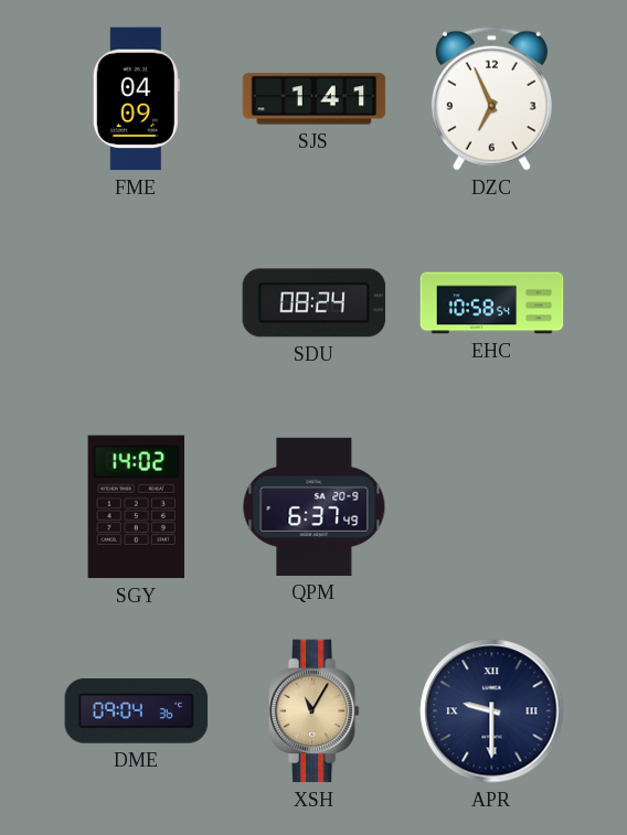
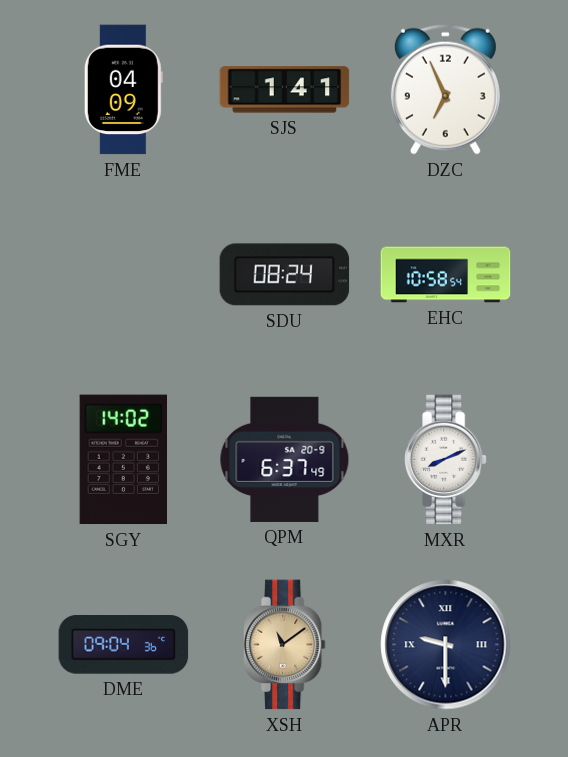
MXR: none -> 8:11 (445, 460)
XSH: 11:05 -> 11:09 (284, 645)
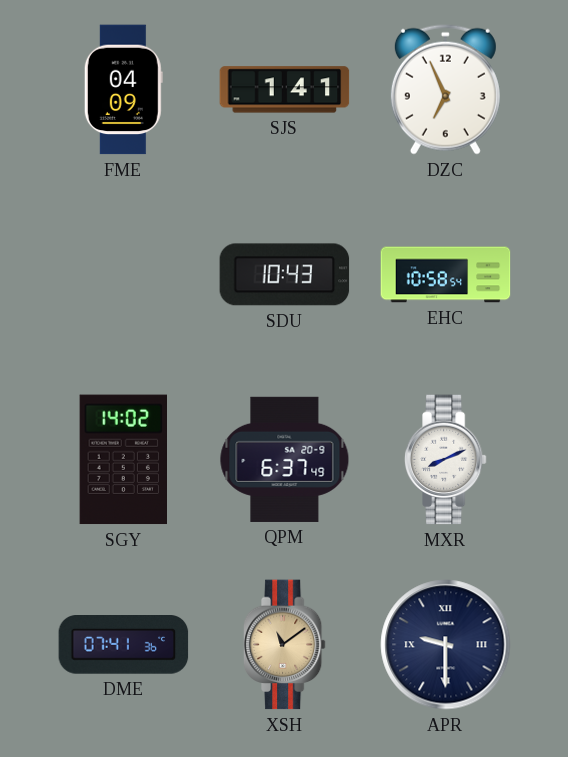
SDU: 08:24 -> 10:43 (285, 275)
DME: 09:04 -> 07:41 (124, 645)
